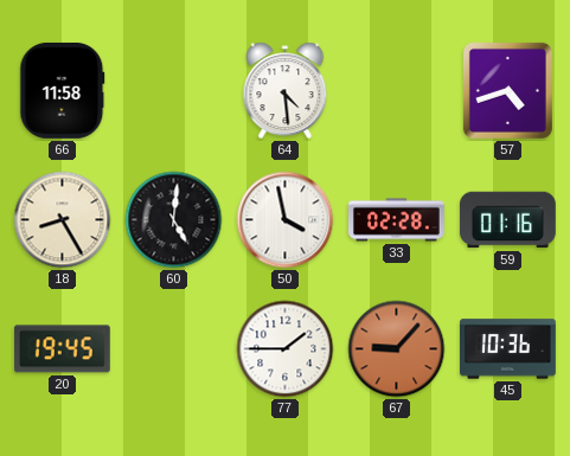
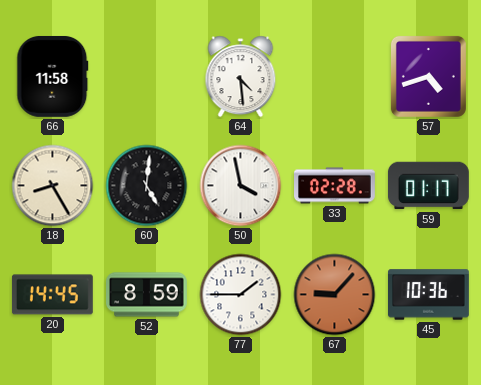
59: 01:16 -> 01:17 (428, 186)
20: 19:45 -> 14:45 (52, 295)
52: none -> 8:59 (147, 295)
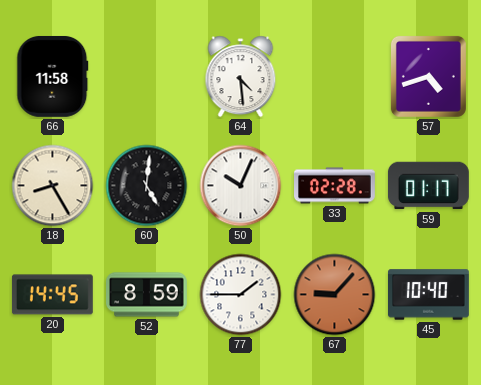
50: 3:58 -> 10:04 (241, 186)
45: 10:36 -> 10:40 (429, 295)
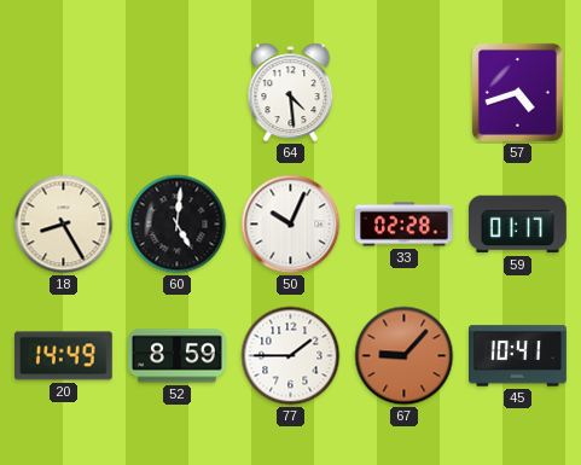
66: 11:58 -> none (53, 76)
20: 14:45 -> 14:49 (63, 356)
45: 10:40 -> 10:41 (518, 356)
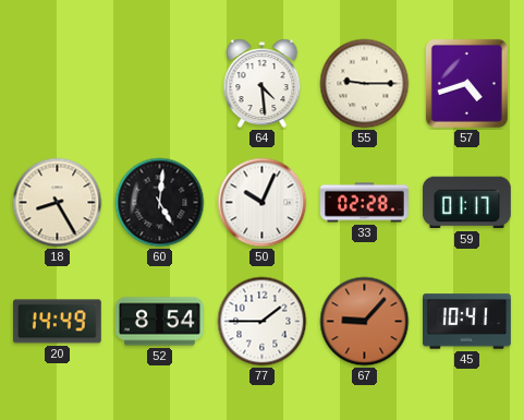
55: none -> 9:15 (365, 84)
52: 8:59 -> 8:54 (160, 322)
